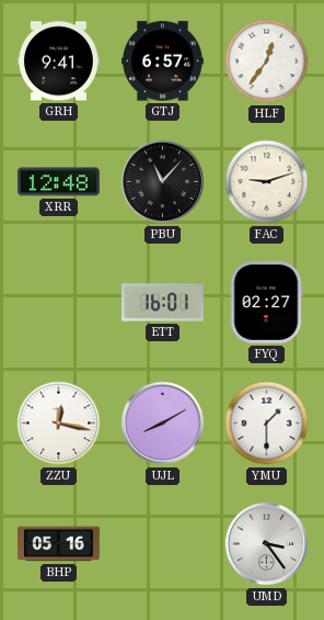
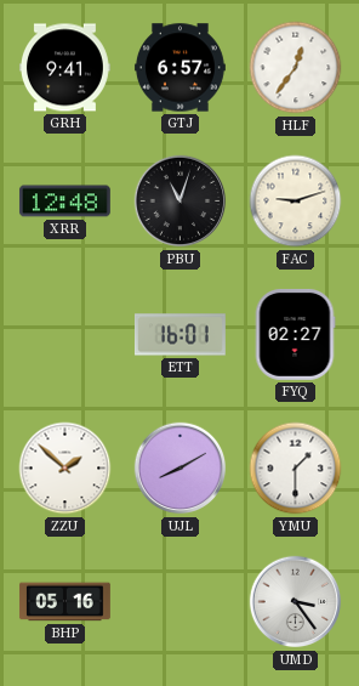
PBU: 11:07 -> 11:03 (181, 202)
ZZU: 12:17 -> 1:52 (65, 469)
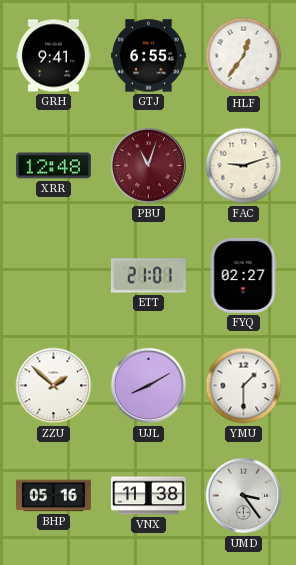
GTJ: 6:57 -> 6:55 (148, 56)
PBU dial: black -> burgundy (149, 166)
ETT: 16:01 -> 21:01 (148, 276)
VNX: none -> 11:38 (148, 496)
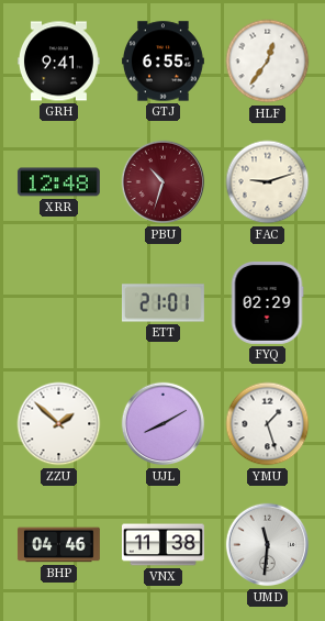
PBU: 11:03 -> 10:33 (164, 182)
FYQ: 02:27 -> 02:29 (267, 302)
YMU: 1:30 -> 1:27 (268, 424)
BHP: 05:16 -> 04:46 (58, 545)
UMD: 3:24 -> 11:31 (268, 545)
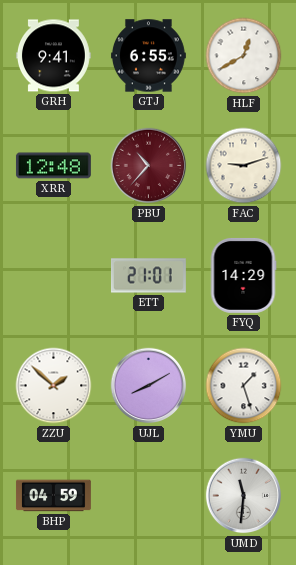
HLF: 12:36 -> 12:40 (244, 56)
PBU: 10:33 -> 10:37 (149, 166)
FYQ: 02:29 -> 14:29 (243, 275)
BHP: 04:46 -> 04:59 (53, 496)
VNX: 11:38 -> none (162, 545)
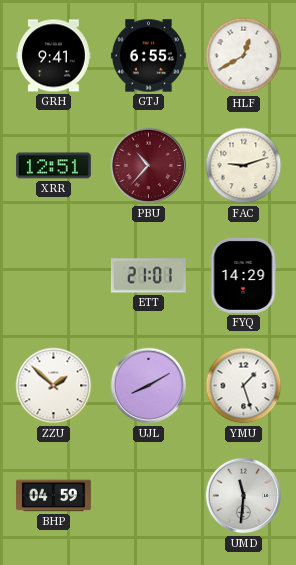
XRR: 12:48 -> 12:51 (53, 166)
